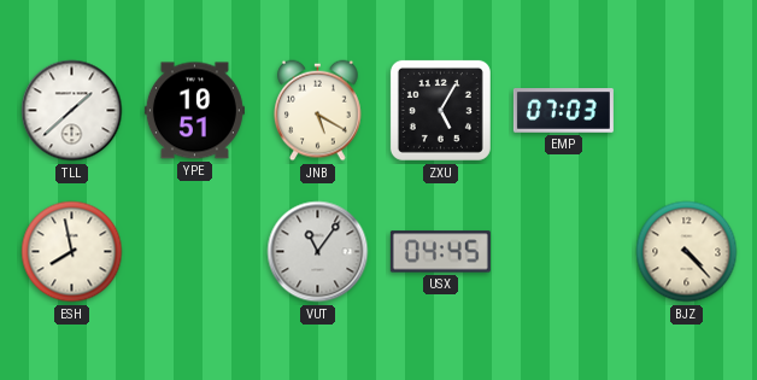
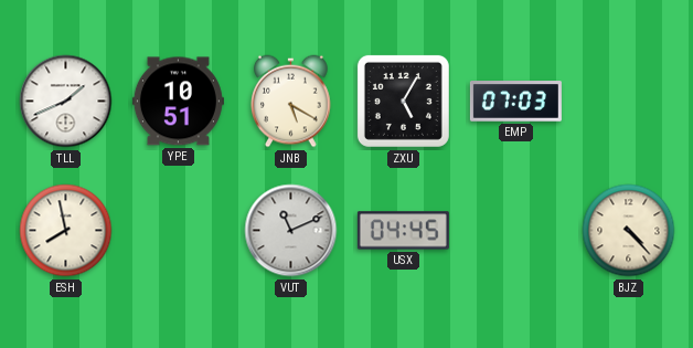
TLL: 1:38 -> 1:41 (66, 102)
VUT: 11:06 -> 11:11 (291, 231)
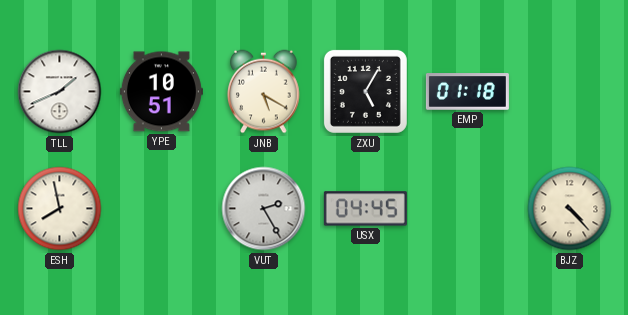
EMP: 07:03 -> 01:18 (467, 92)
VUT: 11:11 -> 2:25 (264, 209)
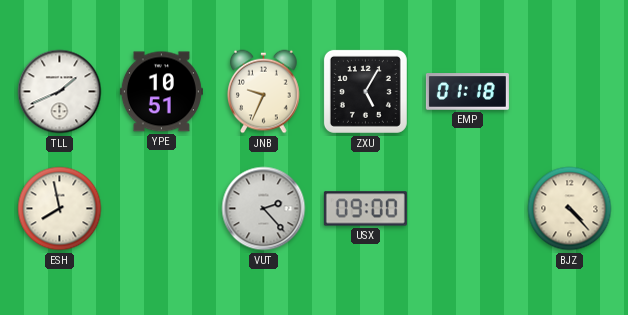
JNB: 5:20 -> 9:34 (264, 92)
VUT: 2:25 -> 2:23 (264, 209)
USX: 04:45 -> 09:00 (365, 209)
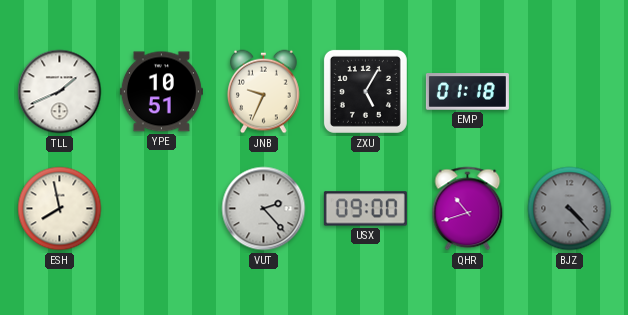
QHR: none -> 10:42 (468, 209)
BJZ dial: cream -> grey (570, 209)
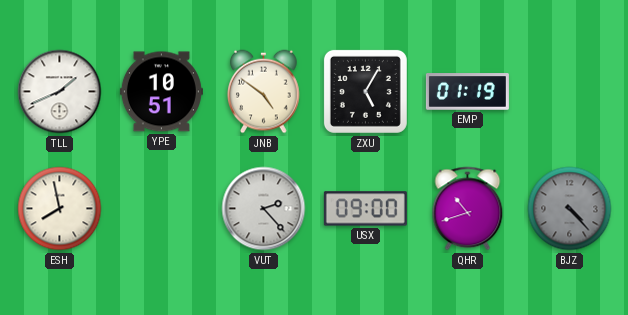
JNB: 9:34 -> 4:51 (264, 92)
EMP: 01:18 -> 01:19 (467, 92)
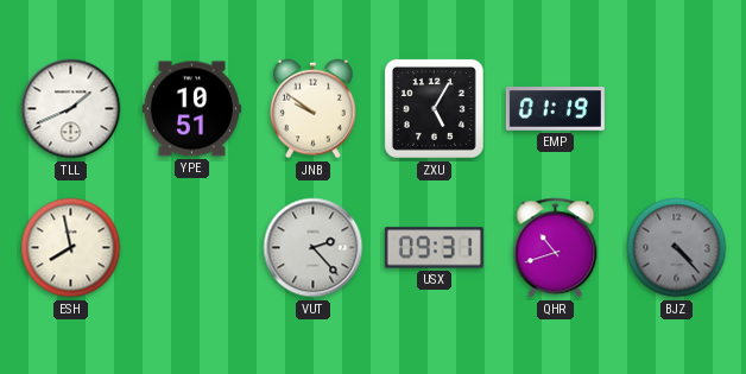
JNB: 4:51 -> 9:51 (314, 109)
USX: 09:00 -> 09:31 (434, 248)
